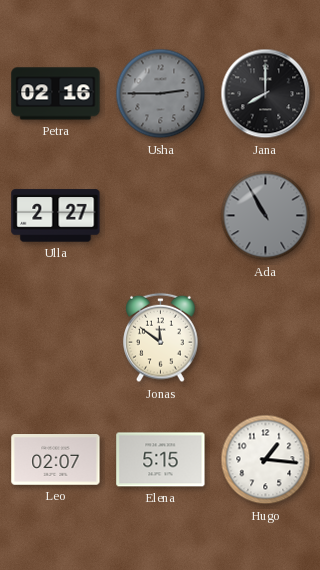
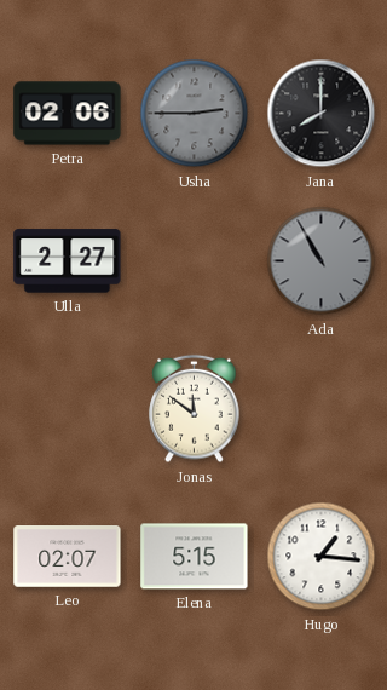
Petra: 02:16 -> 02:06 (68, 114)
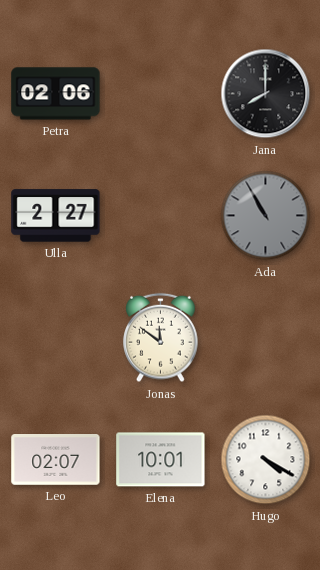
Usha: 2:45 -> none (195, 114)
Elena: 5:15 -> 10:01 (161, 460)
Hugo: 1:16 -> 4:20 (266, 460)
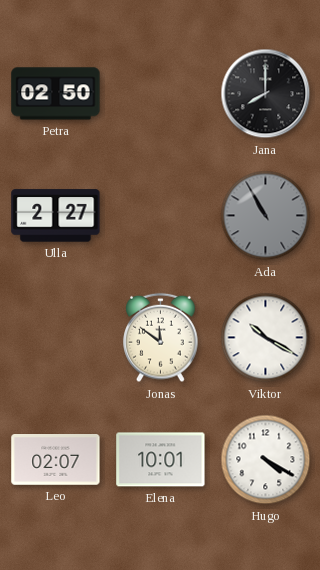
Petra: 02:06 -> 02:50 (56, 94)
Viktor: none -> 10:20 (266, 338)
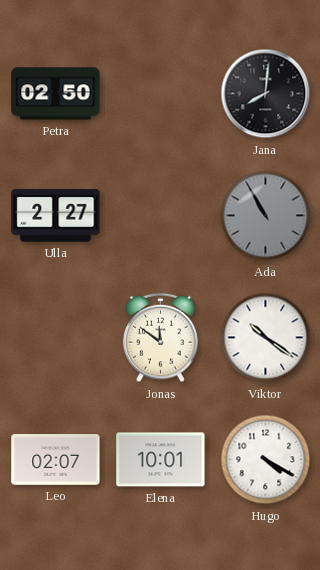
Jana: 8:00 -> 8:01 (266, 94)
Viktor: 10:20 -> 10:21 (266, 338)
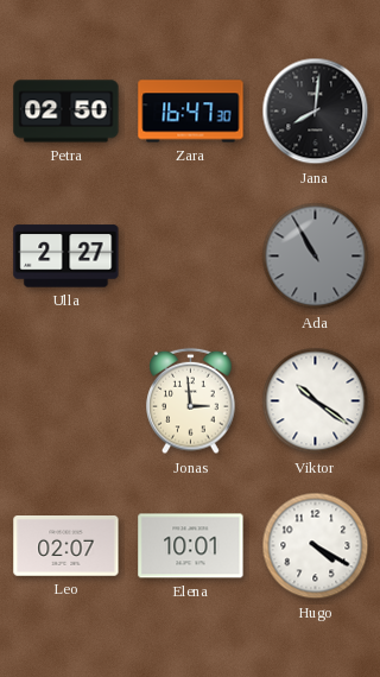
Zara: none -> 16:47 (191, 112)
Jonas: 11:51 -> 2:59 (191, 401)
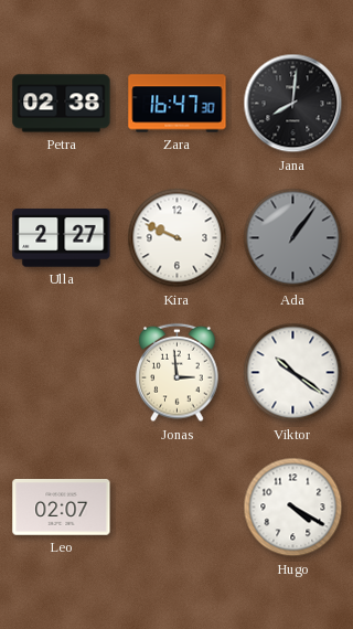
Petra: 02:50 -> 02:38 (62, 104)
Kira: none -> 9:49 (178, 238)
Ada: 10:55 -> 1:06 (293, 238)
Elena: 10:01 -> none (191, 546)
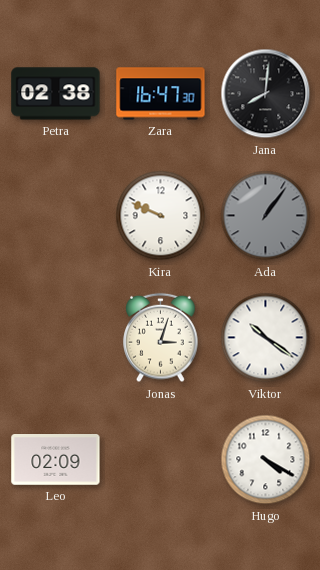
Ulla: 2:27 -> none (62, 238)
Jonas: 2:59 -> 3:03 (161, 338)
Leo: 02:07 -> 02:09 (56, 460)
